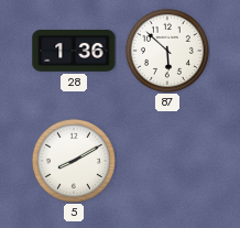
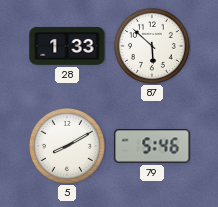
28: 1:36 -> 1:33 (67, 47)
79: none -> 5:46 (152, 146)
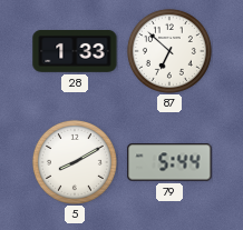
87: 5:52 -> 6:52 (169, 51)
79: 5:46 -> 5:44 (169, 162)
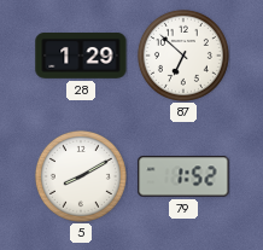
28: 1:33 -> 1:29 (81, 57)
79: 5:44 -> 1:52 (183, 176)
